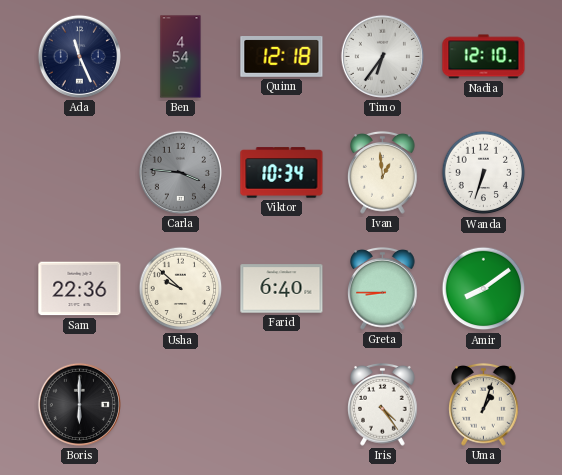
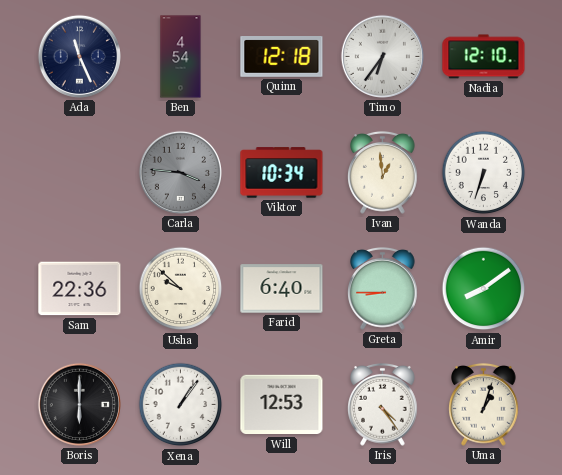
Xena: none -> 1:06 (181, 405)
Will: none -> 12:53 (282, 405)
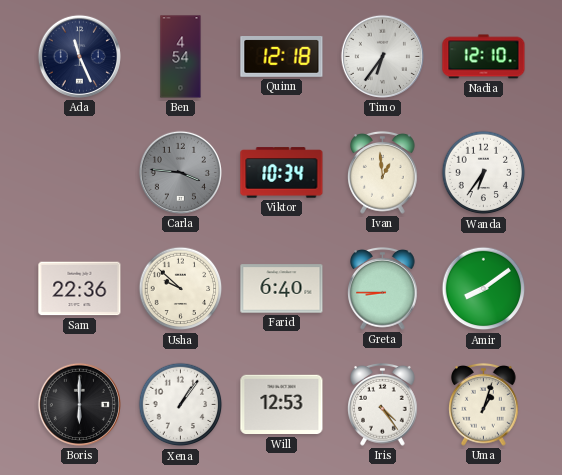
Wanda: 6:33 -> 6:36 (484, 173)
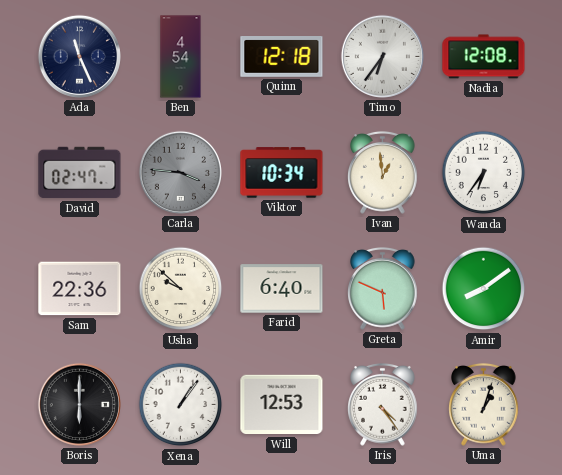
Nadia: 12:10 -> 12:08 (484, 57)
David: none -> 02:47 (80, 173)
Greta: 8:45 -> 5:49 (383, 289)
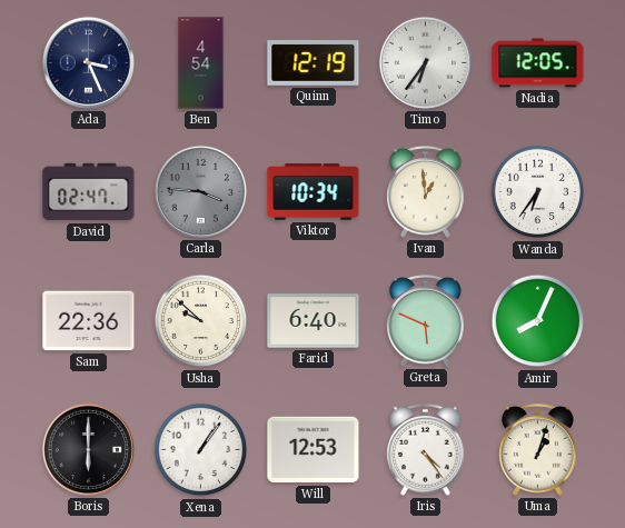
Ada: 11:26 -> 3:26 (88, 62)
Quinn: 12:18 -> 12:19 (314, 63)
Nadia: 12:08 -> 12:05 (538, 63)
Amir: 8:09 -> 8:04 (538, 321)
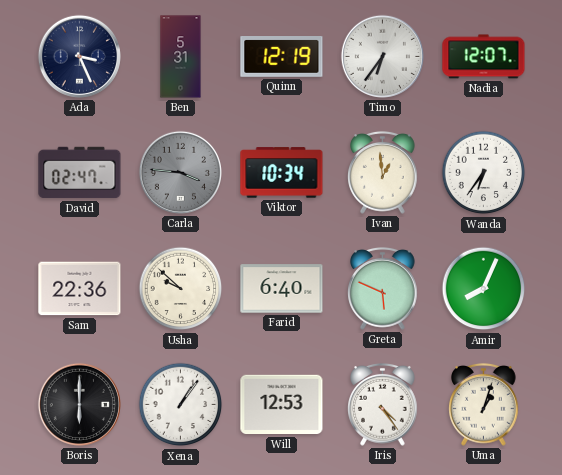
Ben: 4:54 -> 5:31 (181, 57)
Nadia: 12:05 -> 12:07 (484, 57)
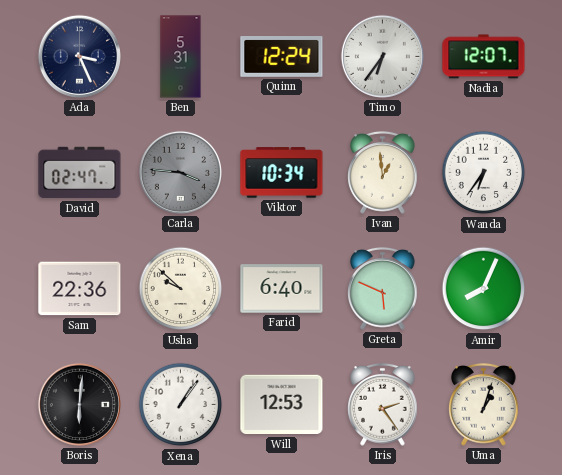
Quinn: 12:19 -> 12:24 (282, 57)
Boris: 6:00 -> 6:01 (79, 404)
Iris: 4:24 -> 2:24 (383, 405)
